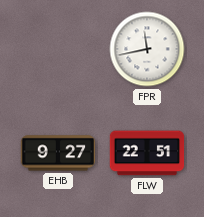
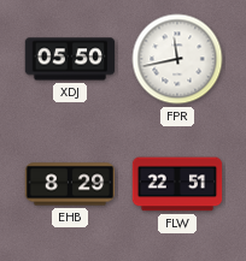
XDJ: none -> 05:50 (70, 59)
EHB: 9:27 -> 8:29 (70, 184)
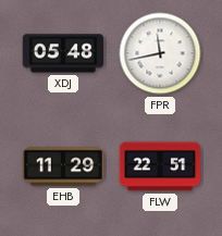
XDJ: 05:50 -> 05:48 (63, 53)
EHB: 8:29 -> 11:29 (63, 166)
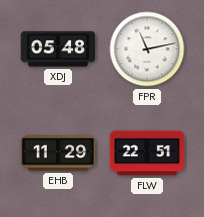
FPR: 11:43 -> 11:13 (147, 49)
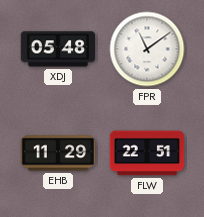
FPR: 11:13 -> 11:09 (147, 49)
